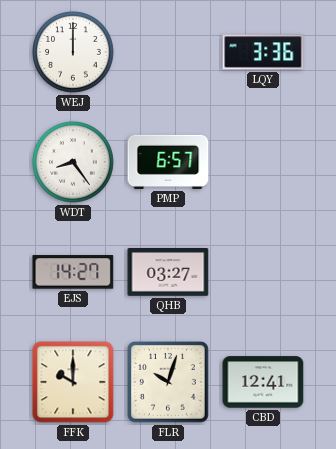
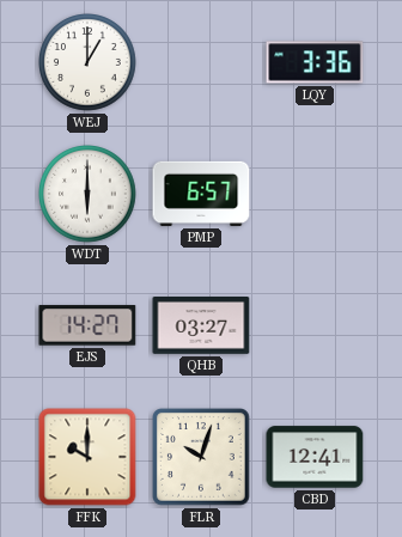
WEJ: 12:00 -> 1:00 (89, 63)
WDT: 8:24 -> 6:00 (89, 195)
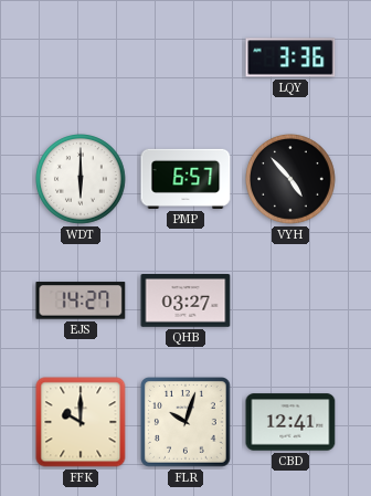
WEJ: 1:00 -> none (89, 63)
VYH: none -> 4:53 (291, 180)
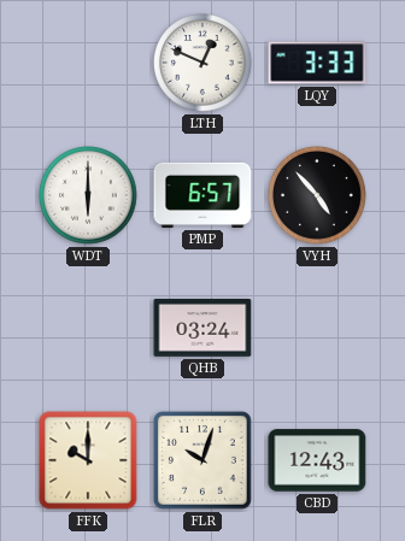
LTH: none -> 12:49 (204, 64)
LQY: 3:36 -> 3:33 (317, 63)
EJS: 14:27 -> none (81, 300)
QHB: 03:27 -> 03:24 (202, 329)
CBD: 12:41 -> 12:43 (317, 460)
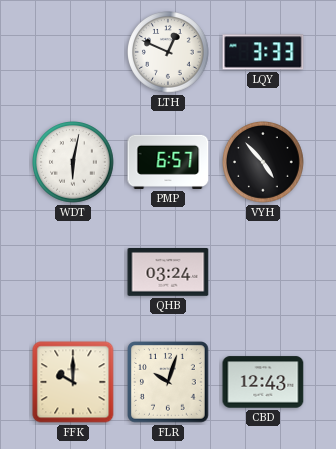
WDT: 6:00 -> 6:02 (74, 163)
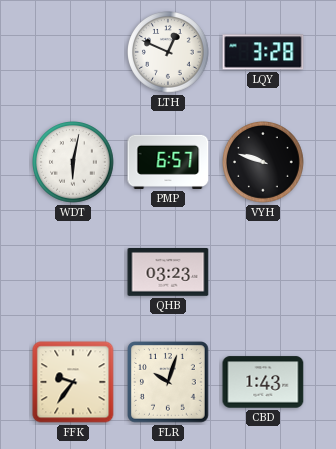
LQY: 3:33 -> 3:28 (263, 52)
VYH: 4:53 -> 9:48 (264, 163)
QHB: 03:24 -> 03:23 (168, 273)
FFK: 10:00 -> 9:36 (73, 382)
CBD: 12:43 -> 1:43 (263, 382)
